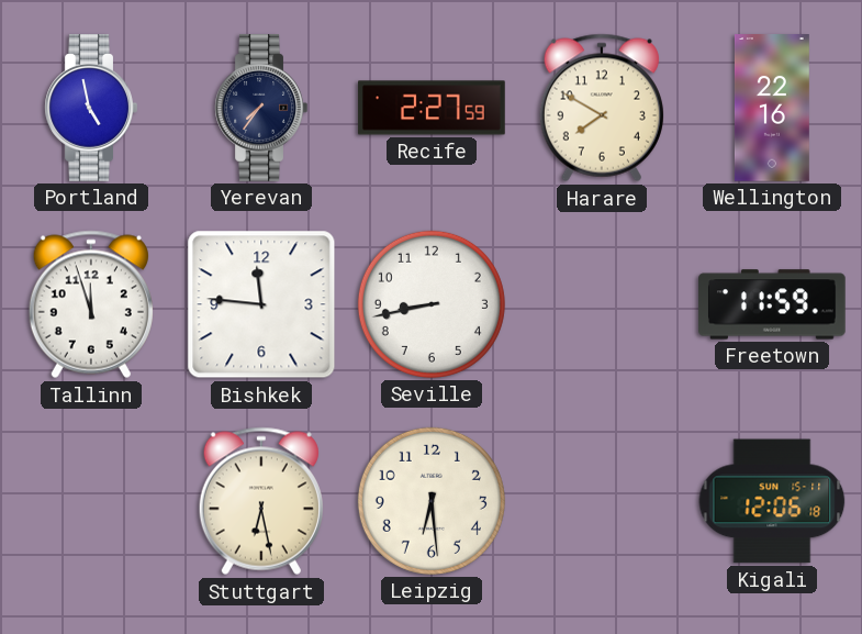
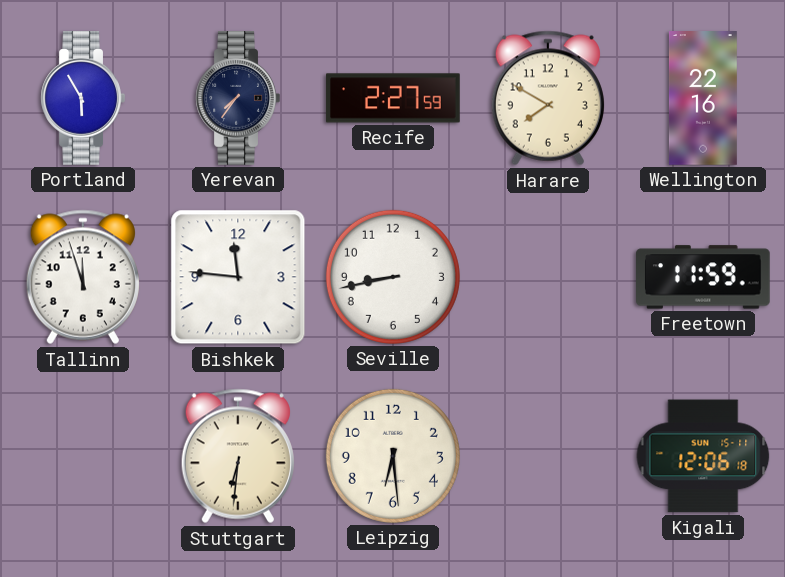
Portland: 4:58 -> 5:55 (83, 99)
Stuttgart: 6:28 -> 6:31 (238, 456)
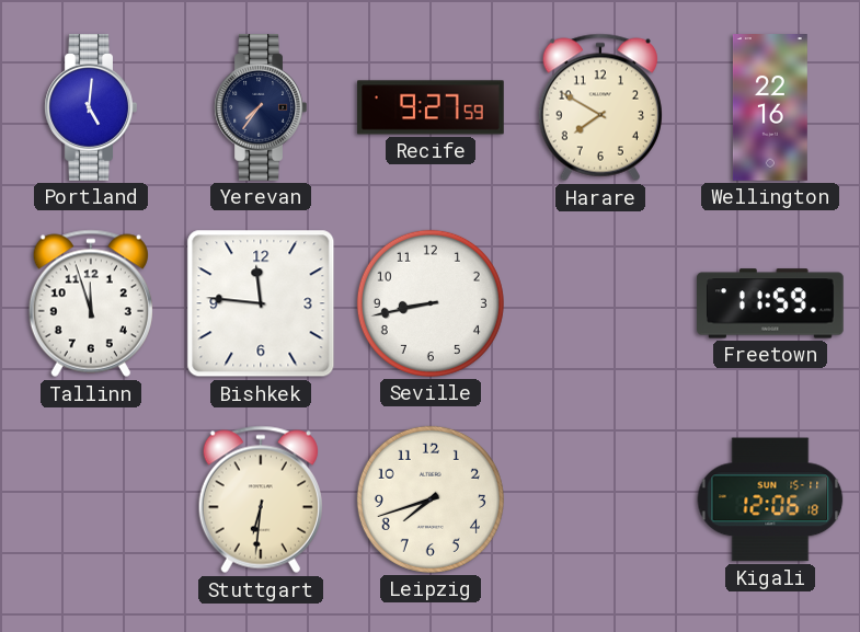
Portland: 5:55 -> 5:01 (91, 108)
Recife: 2:27 -> 9:27 (431, 107)
Leipzig: 6:29 -> 7:42 (431, 499)
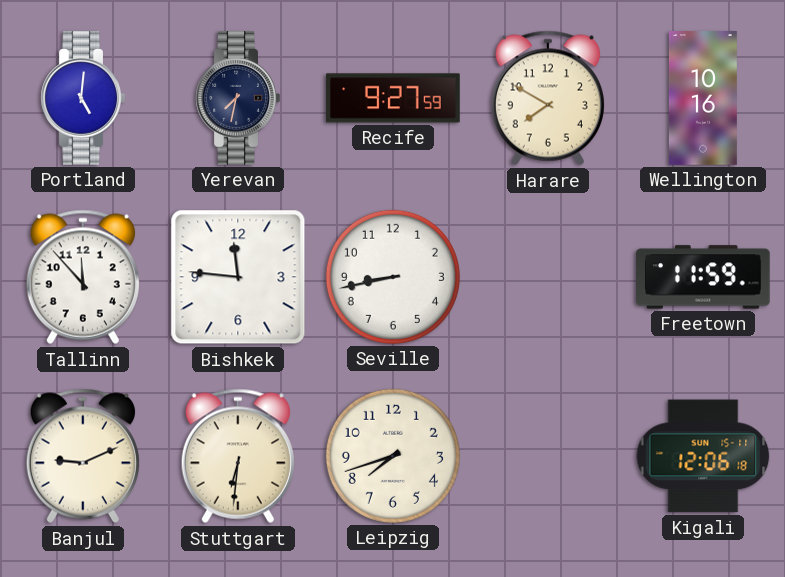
Yerevan: 7:36 -> 7:32 (238, 99)
Wellington: 22:16 -> 10:16 (703, 98)
Tallinn: 11:57 -> 11:53 (83, 277)
Banjul: none -> 9:11 (83, 456)
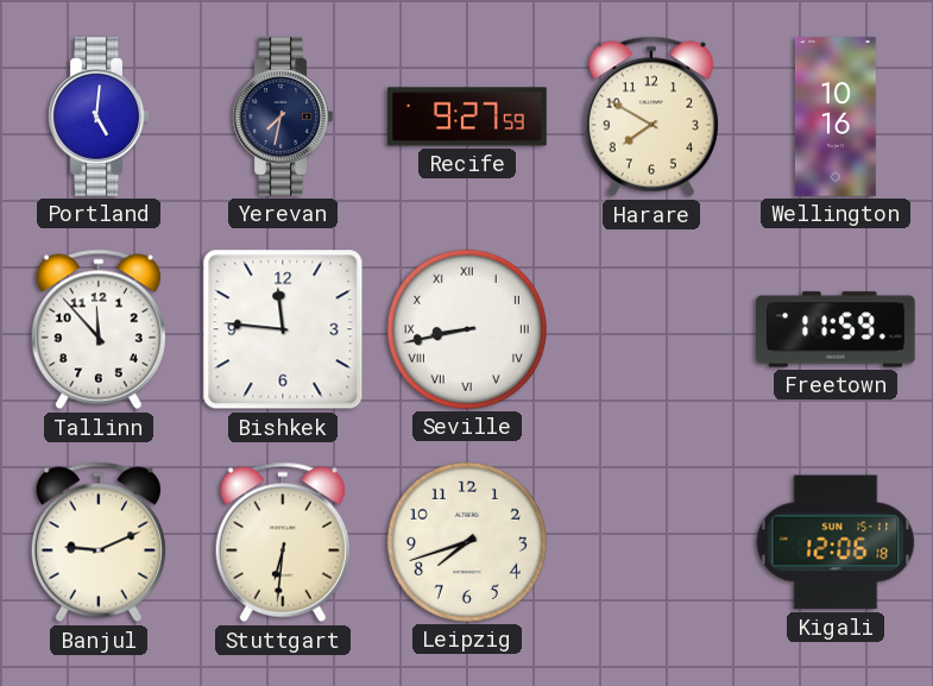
Seville numerals: Arabic -> Roman (467, 329)
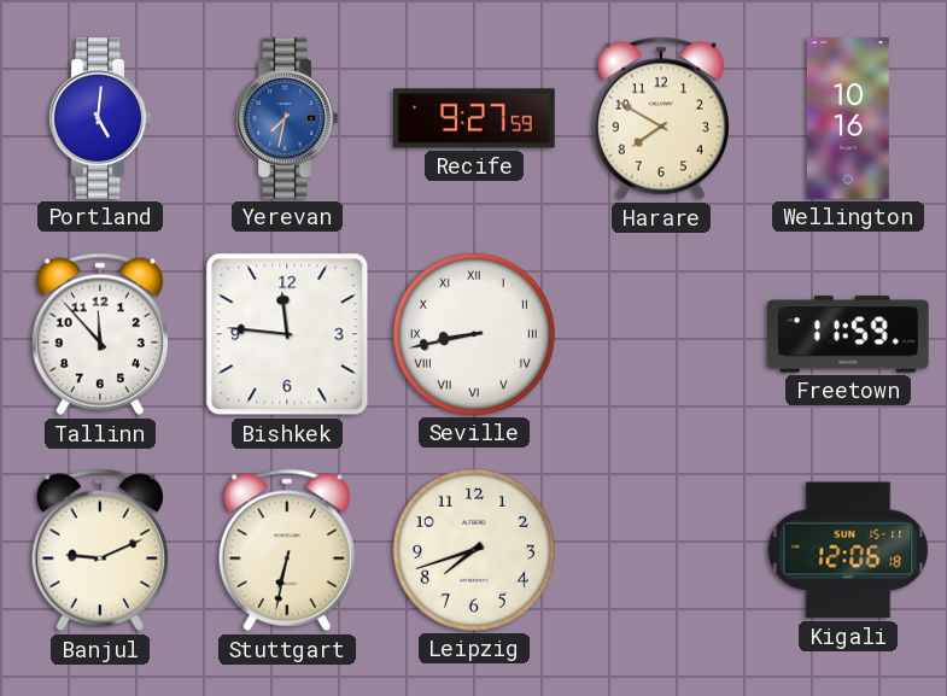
Yerevan dial: navy -> blue (287, 119)
Stuttgart: 6:31 -> 6:32 (287, 550)
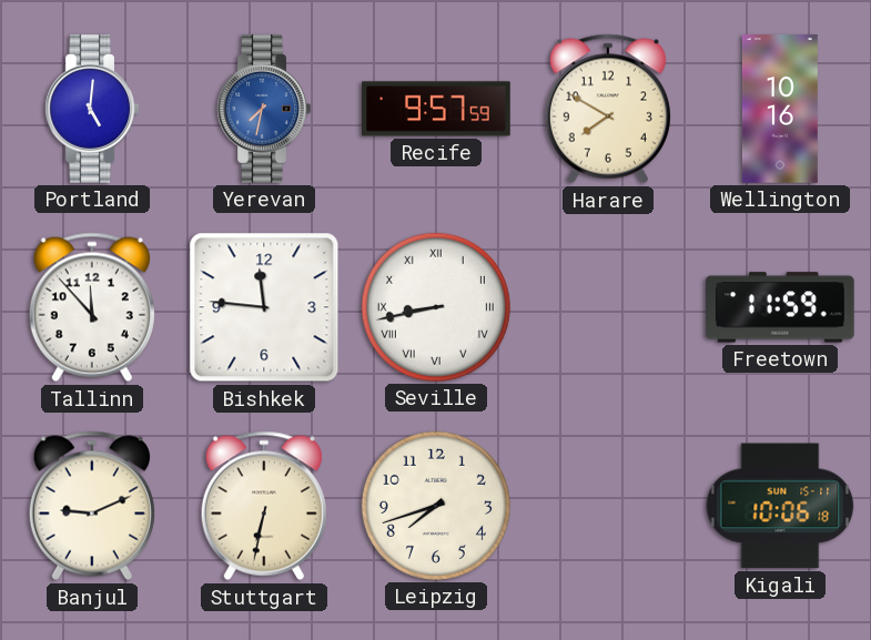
Recife: 9:27 -> 9:57 (436, 109)
Kigali: 12:06 -> 10:06 (780, 506)
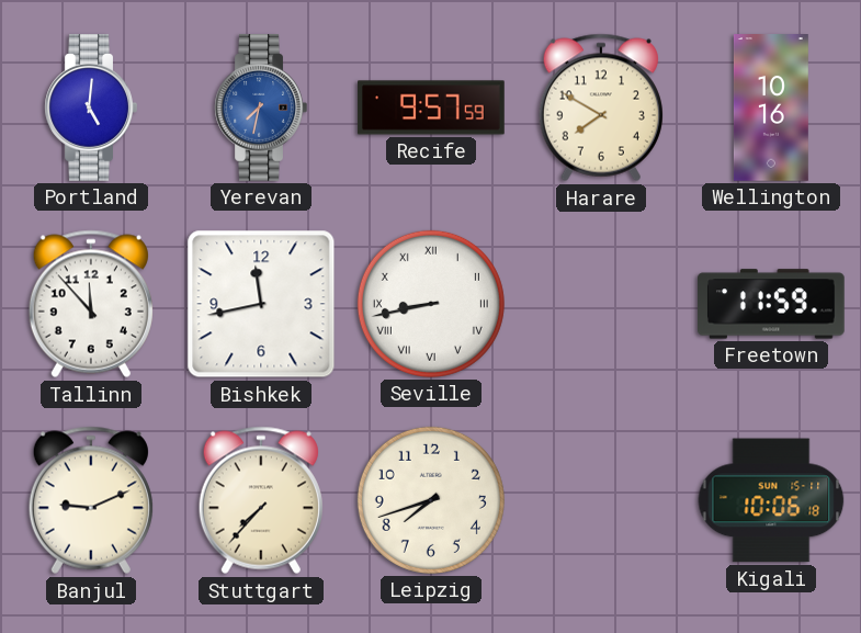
Bishkek: 11:46 -> 11:43 (261, 304)
Stuttgart: 6:32 -> 7:37 (261, 500)
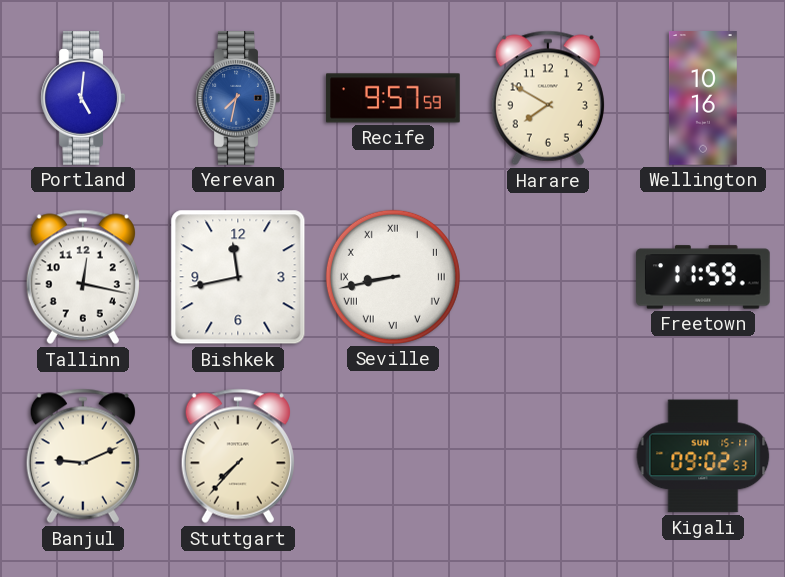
Tallinn: 11:53 -> 12:17 (83, 277)
Leipzig: 7:42 -> none (431, 500)
Kigali: 10:06 -> 09:02 (703, 456)
